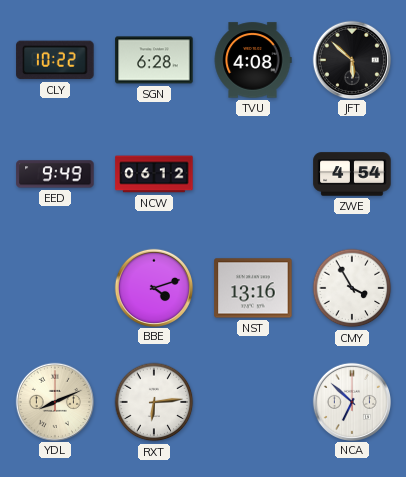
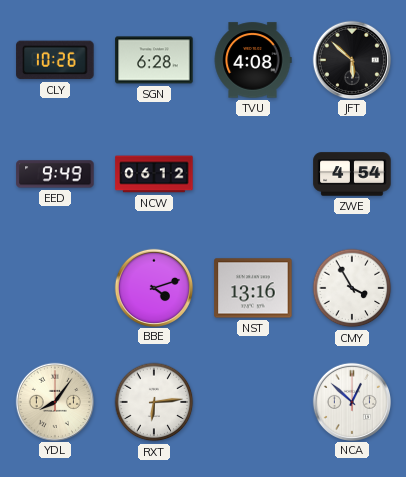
CLY: 10:22 -> 10:26 (55, 60)
YDL: 8:11 -> 8:06 (54, 401)
NCA: 6:52 -> 12:52 (351, 401)
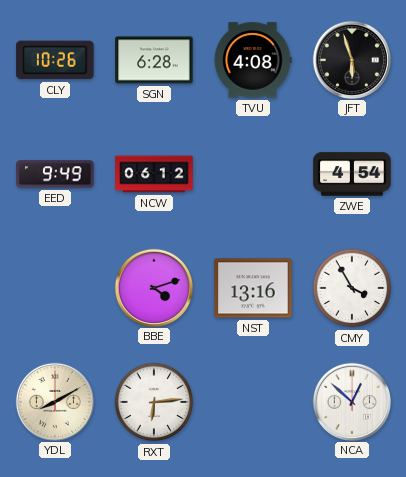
JFT: 5:52 -> 5:57 (351, 59)
YDL: 8:06 -> 8:10 (54, 401)
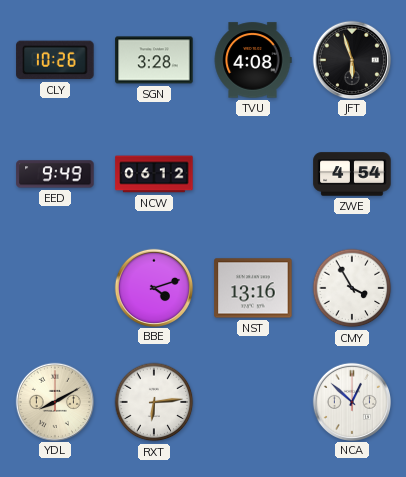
SGN: 6:28 -> 3:28 (154, 60)
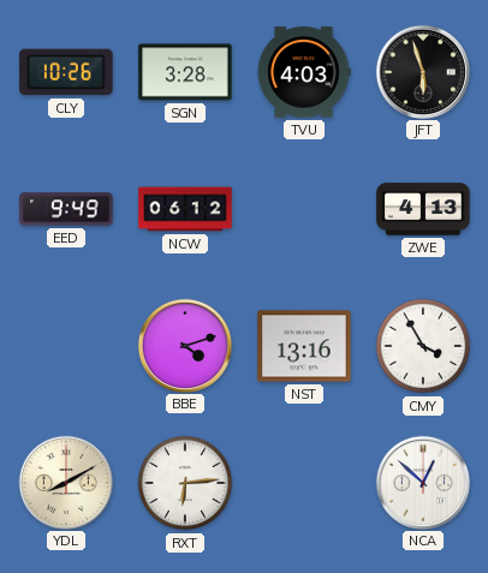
TVU: 4:08 -> 4:03 (304, 72)
ZWE: 4:54 -> 4:13 (423, 209)
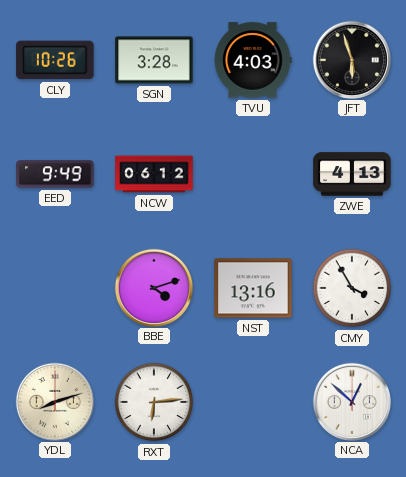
YDL: 8:10 -> 8:12 (54, 401)
